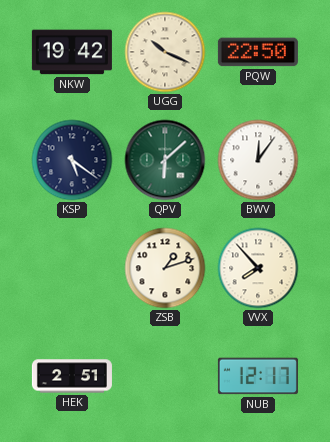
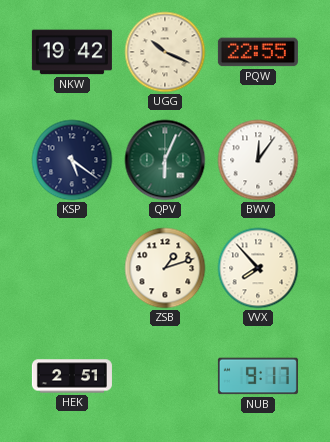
PQW: 22:50 -> 22:55 (258, 52)
QPV: 6:08 -> 6:04 (165, 160)
NUB: 12:17 -> 9:17 (258, 376)
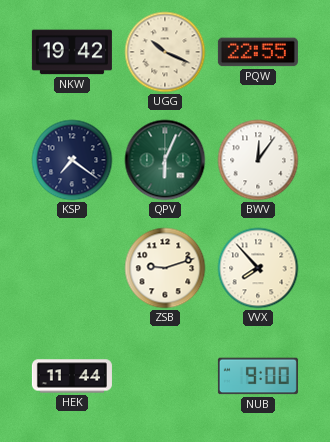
KSP: 5:21 -> 7:21 (72, 160)
ZSB: 1:12 -> 9:12 (165, 268)
HEK: 2:51 -> 11:44 (72, 376)
NUB: 9:17 -> 9:00 (258, 376)
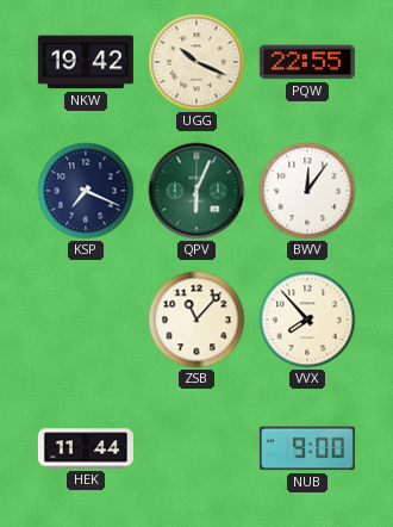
KSP: 7:21 -> 7:19 (86, 191)
ZSB: 9:12 -> 11:07 (196, 320)
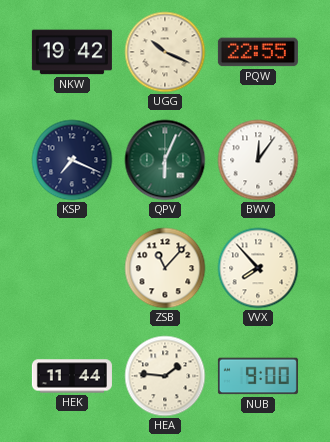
HEA: none -> 1:46 (165, 376)
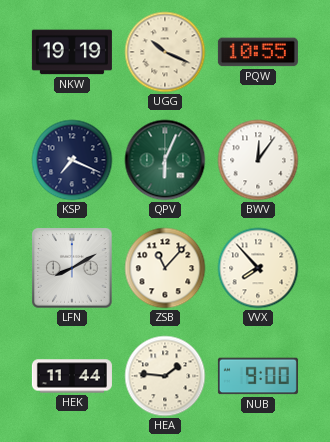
NKW: 19:42 -> 19:19 (72, 52)
PQW: 22:55 -> 10:55 (258, 52)
LFN: none -> 8:10 (72, 268)
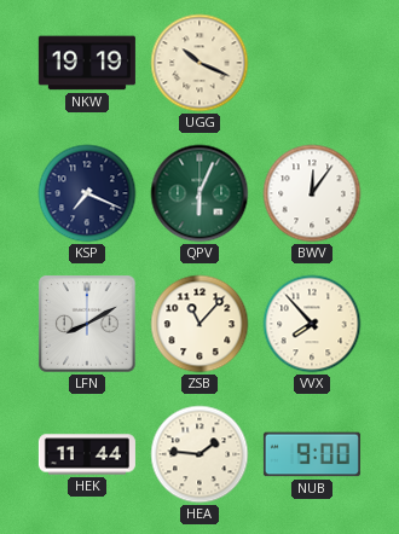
PQW: 10:55 -> none (258, 52)
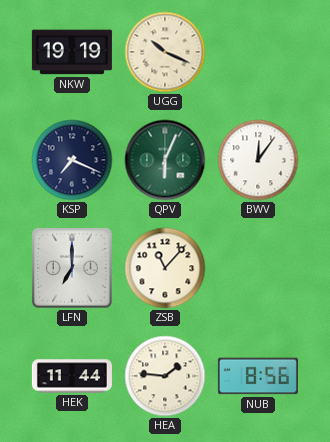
LFN: 8:10 -> 7:00 (72, 268)
VVX: 7:53 -> none (312, 324)
NUB: 9:00 -> 8:56 (258, 376)
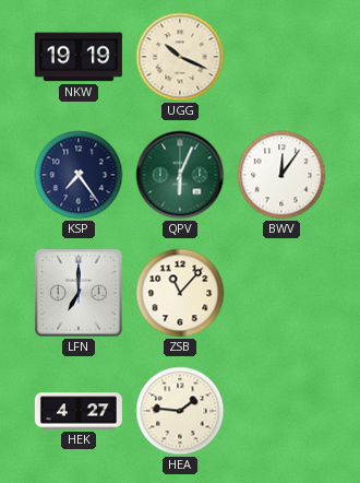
KSP: 7:19 -> 7:24 (79, 175)
HEK: 11:44 -> 4:27 (79, 411)
NUB: 8:56 -> none (258, 376)
